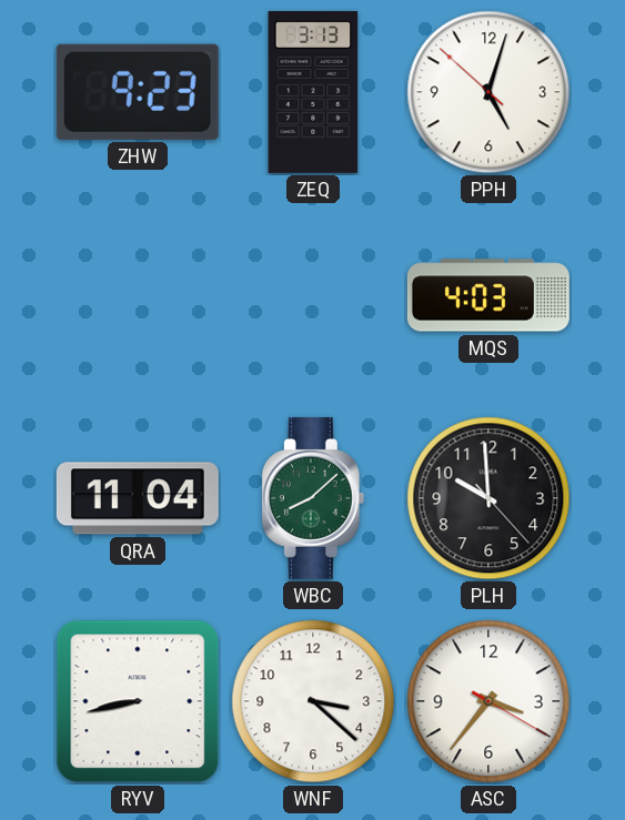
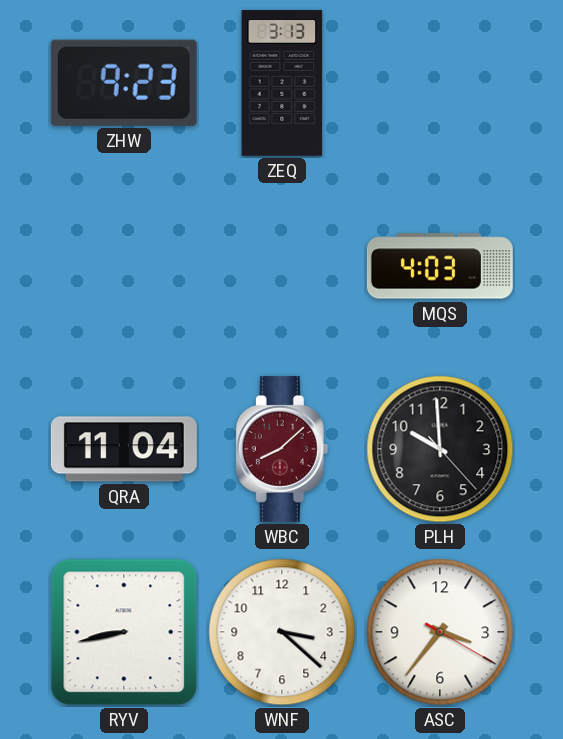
PPH: 5:02 -> none (488, 92)
WBC dial: green -> burgundy (282, 449)
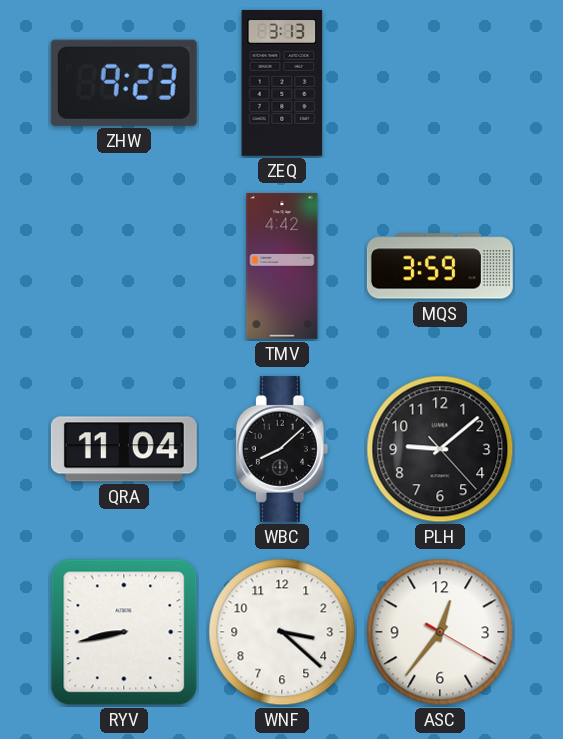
TMV: none -> 4:42 (282, 266)
MQS: 4:03 -> 3:59 (440, 266)
WBC dial: burgundy -> black (282, 449)
PLH: 9:59 -> 9:08 (440, 449)
ASC: 3:36 -> 12:36 (440, 632)
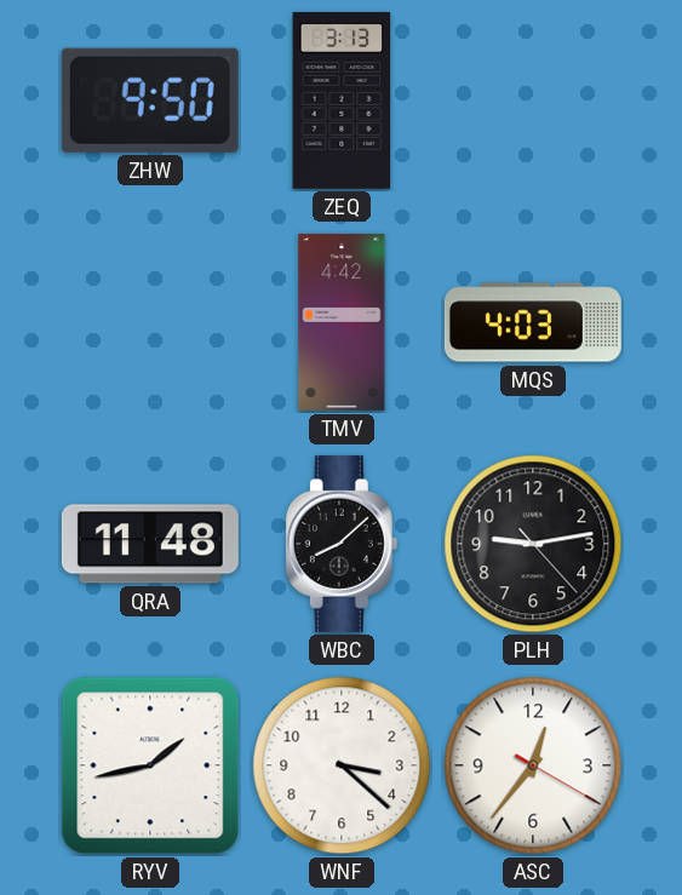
ZHW: 9:23 -> 9:50 (150, 101)
MQS: 3:59 -> 4:03 (533, 322)
QRA: 11:04 -> 11:48 (150, 544)
PLH: 9:08 -> 9:13 (533, 544)
RYV: 8:43 -> 1:43 (150, 765)
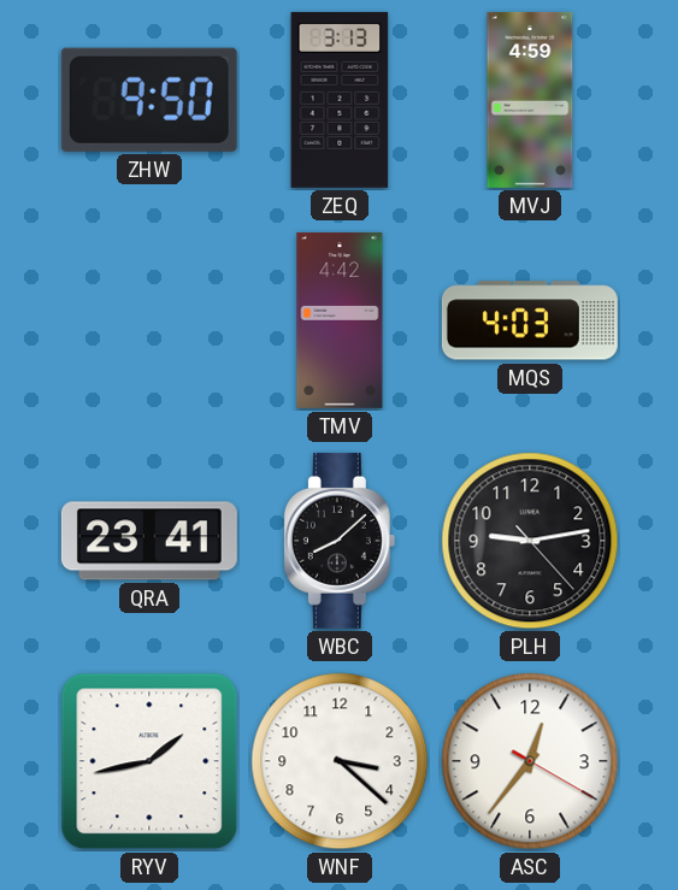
MVJ: none -> 4:59 (530, 100)
QRA: 11:48 -> 23:41 (149, 541)
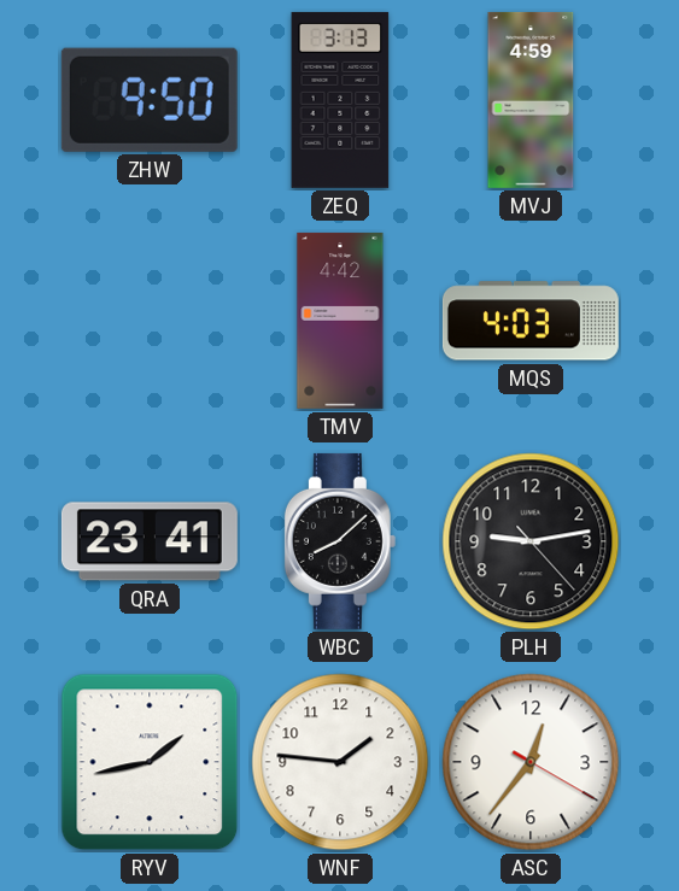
WNF: 3:22 -> 1:46 (340, 762)
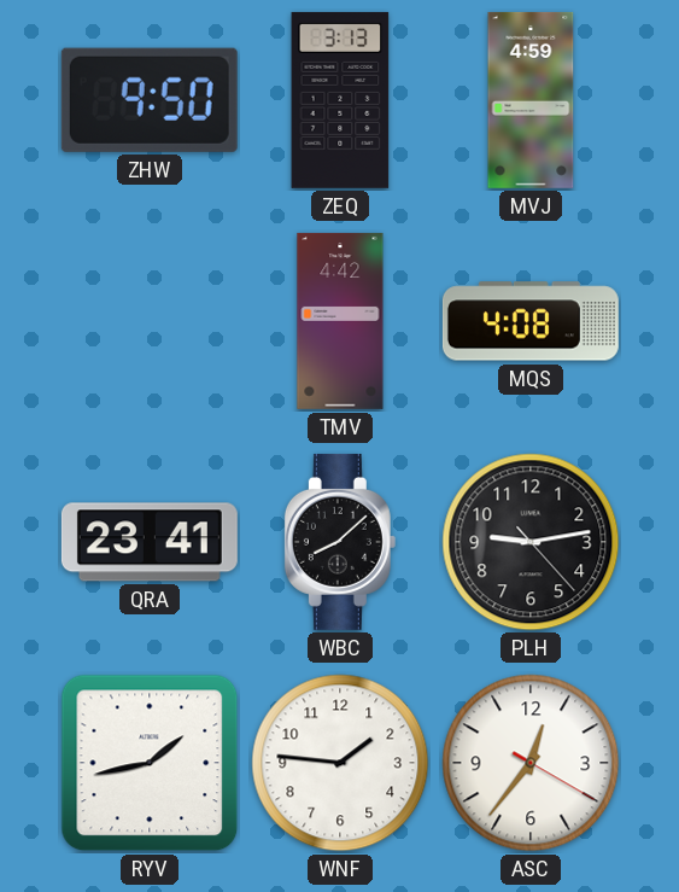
MQS: 4:03 -> 4:08 (531, 321)
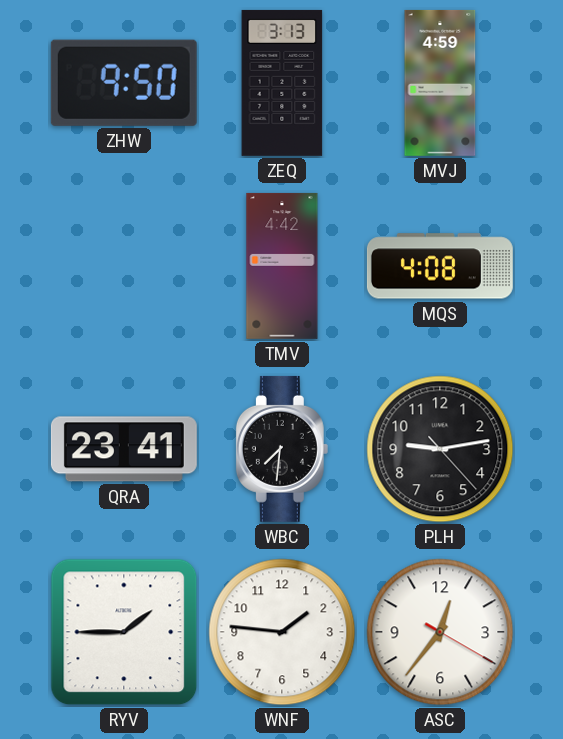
WBC: 8:08 -> 7:31 (282, 449)
RYV: 1:43 -> 1:45 (124, 632)
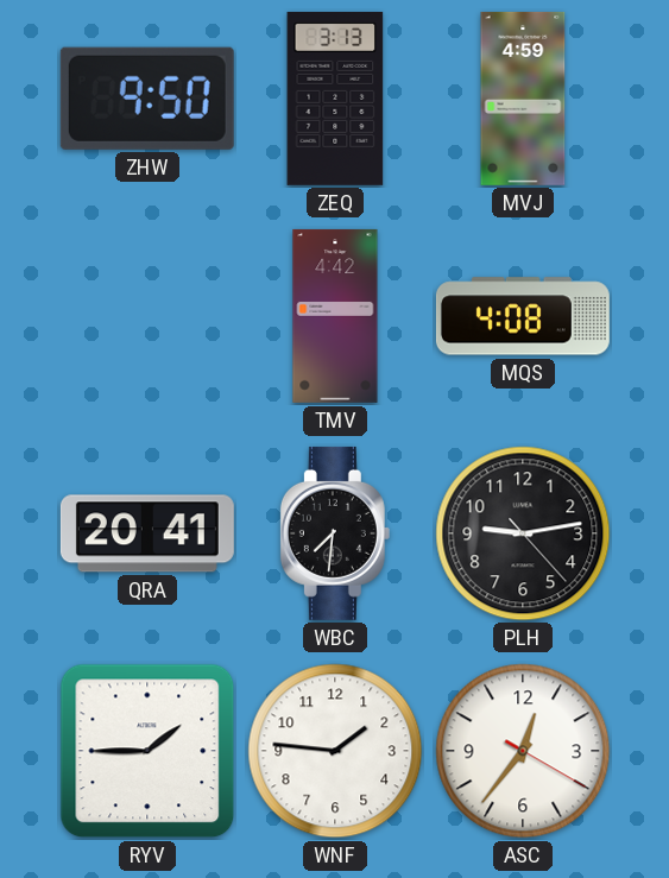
QRA: 23:41 -> 20:41 (147, 533)
